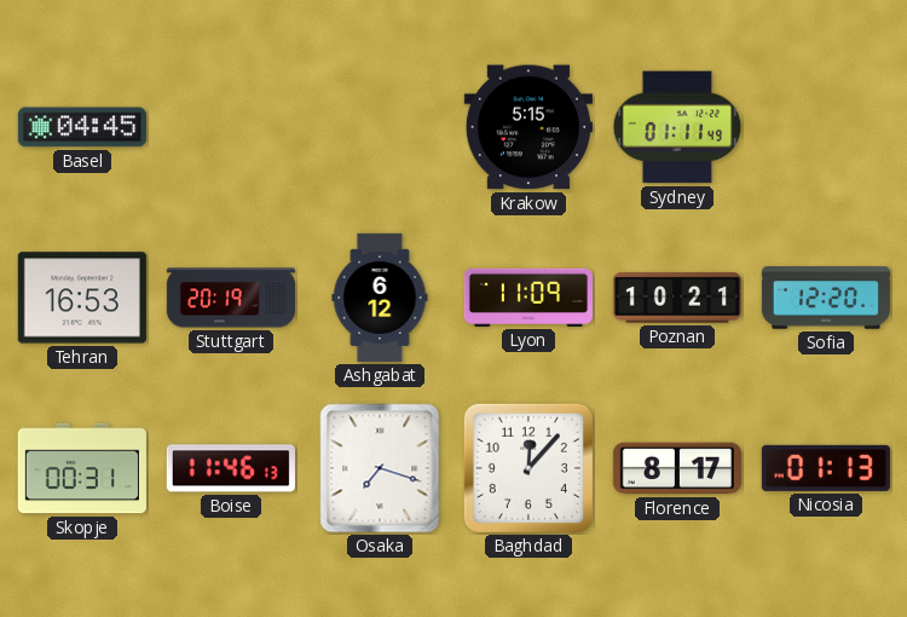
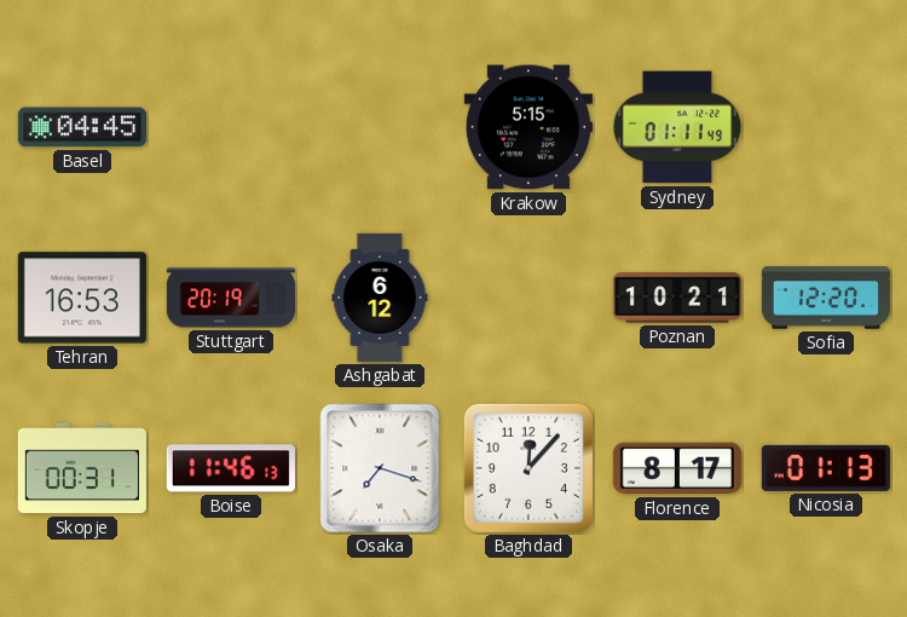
Lyon: 11:09 -> none (528, 298)
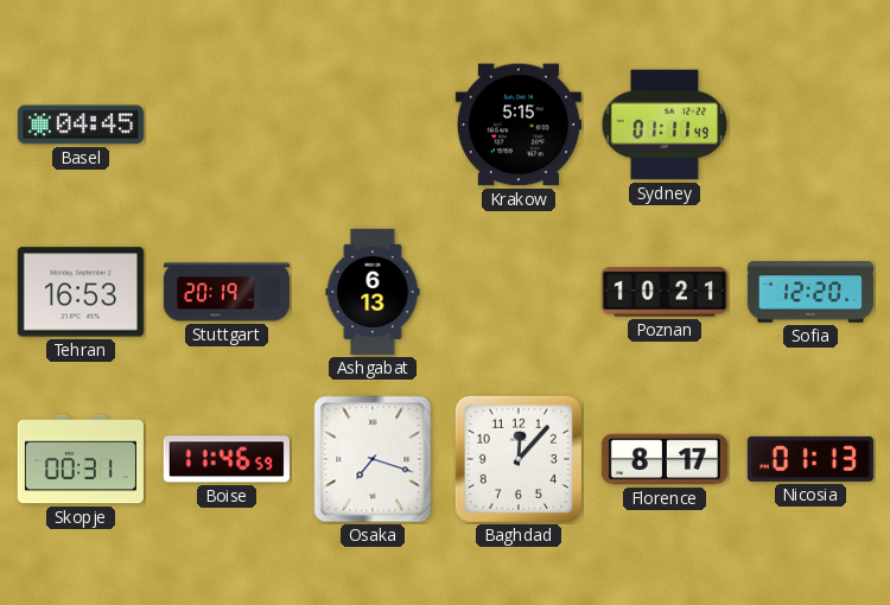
Ashgabat: 6:12 -> 6:13 (373, 292)
Boise: 11:46:13 -> 11:46:59 (227, 459)
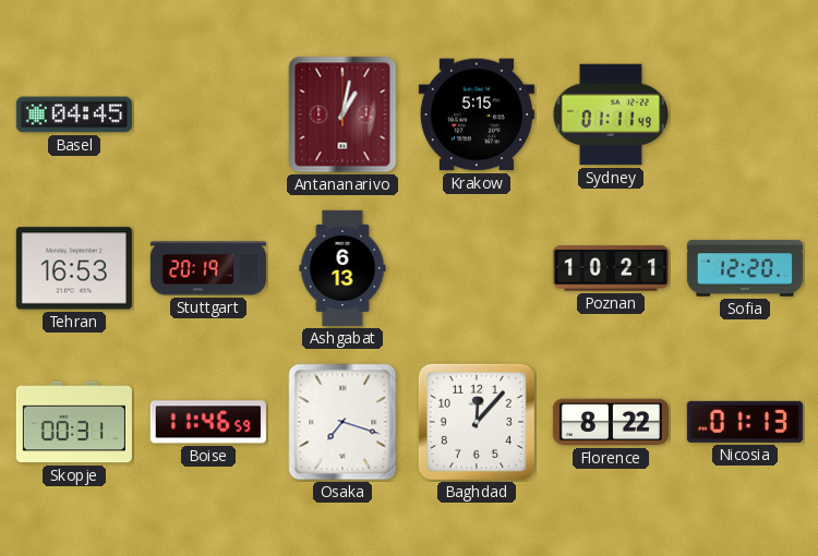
Antananarivo: none -> 1:02 (342, 114)
Florence: 8:17 -> 8:22 (611, 422)
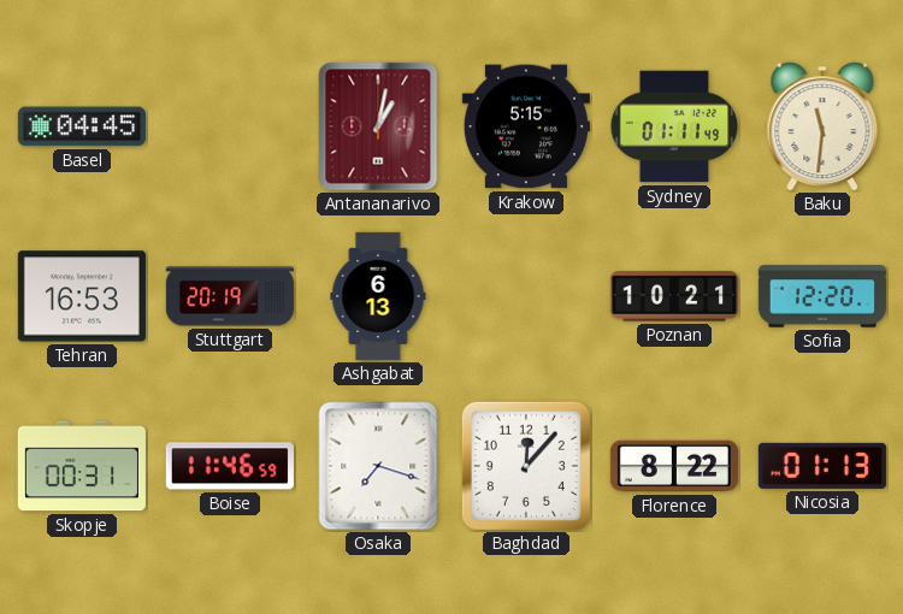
Baku: none -> 11:31 (822, 126)
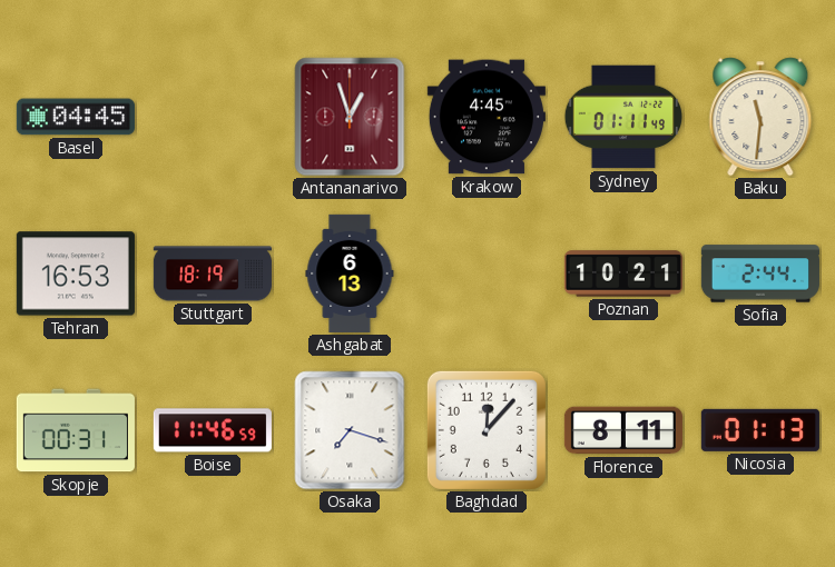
Antananarivo: 1:02 -> 12:57 (350, 117)
Krakow: 5:15 -> 4:45 (487, 117)
Stuttgart: 20:19 -> 18:19 (213, 273)
Sofia: 12:20 -> 2:44 (760, 273)
Florence: 8:22 -> 8:11 (623, 430)
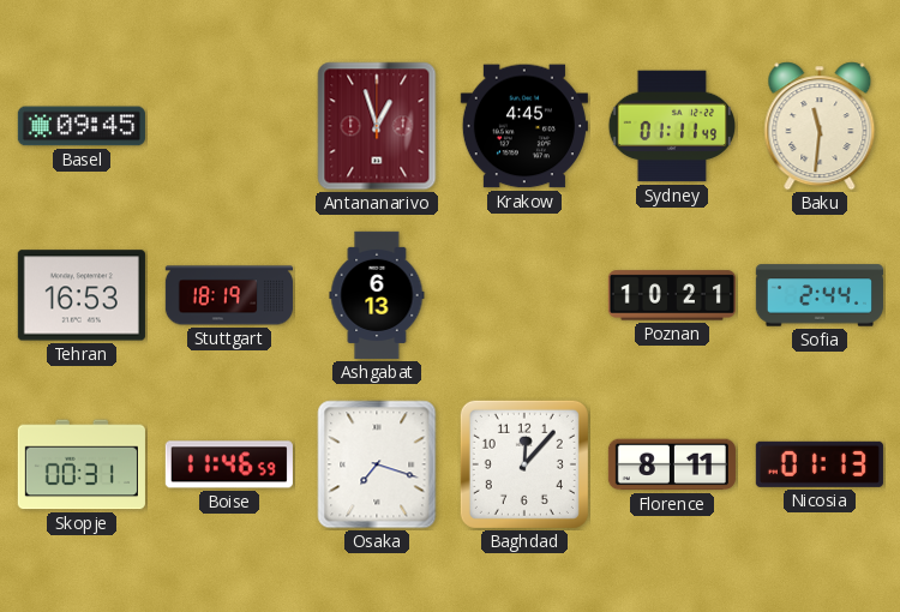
Basel: 04:45 -> 09:45 (82, 126)
